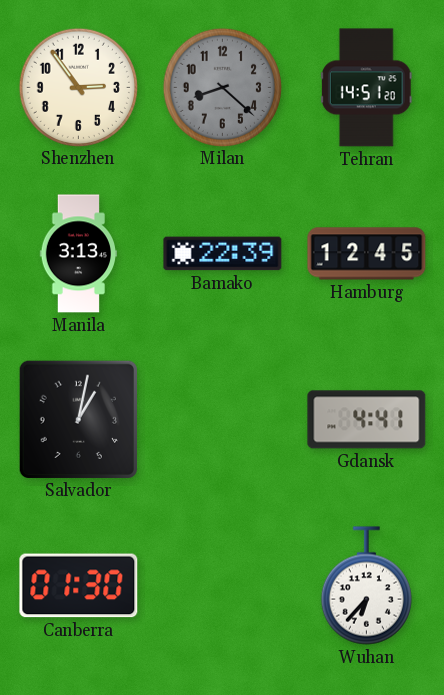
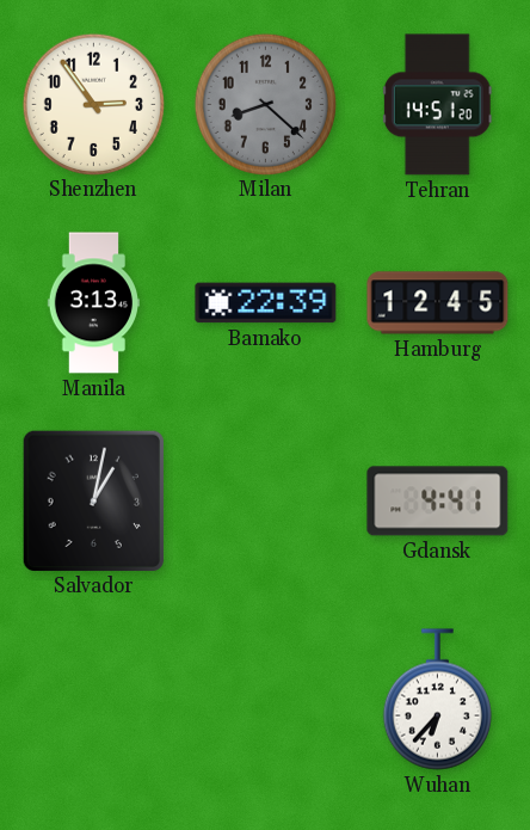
Canberra: 01:30 -> none (79, 586)
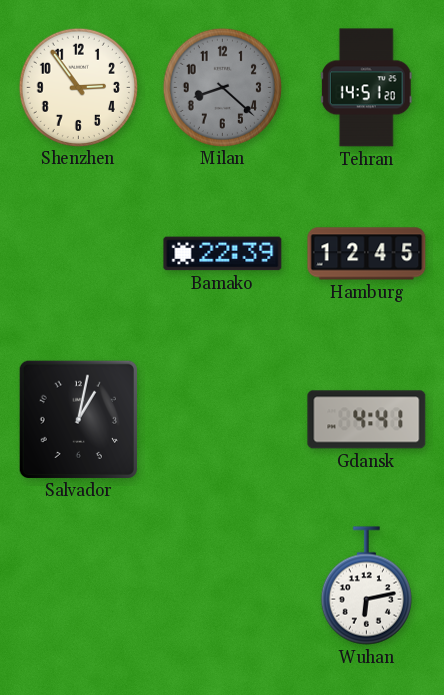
Manila: 3:13 -> none (93, 303)
Wuhan: 6:37 -> 6:13 (366, 586)
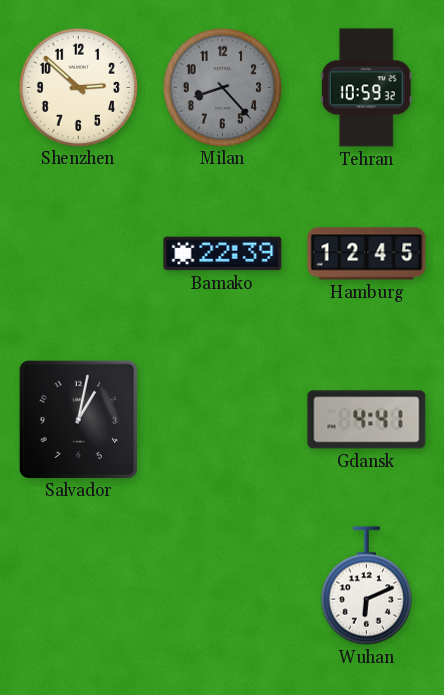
Shenzhen: 2:54 -> 2:52 (78, 87)
Milan: 8:22 -> 8:23 (222, 87)
Tehran: 14:51 -> 10:59 (366, 88)
Wuhan: 6:13 -> 6:11 (366, 586)
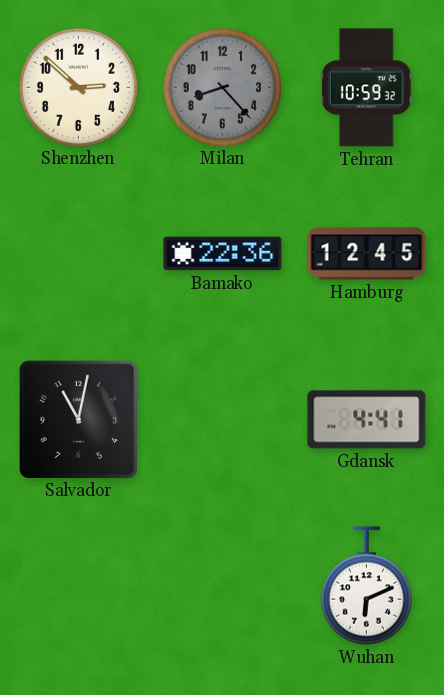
Bamako: 22:39 -> 22:36 (223, 254)
Salvador: 1:02 -> 11:02 (78, 419)
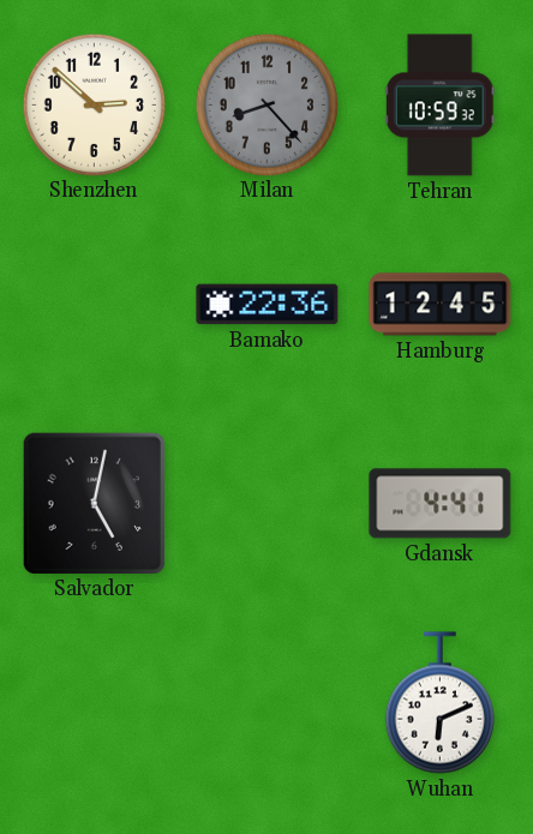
Salvador: 11:02 -> 5:02 (94, 503)
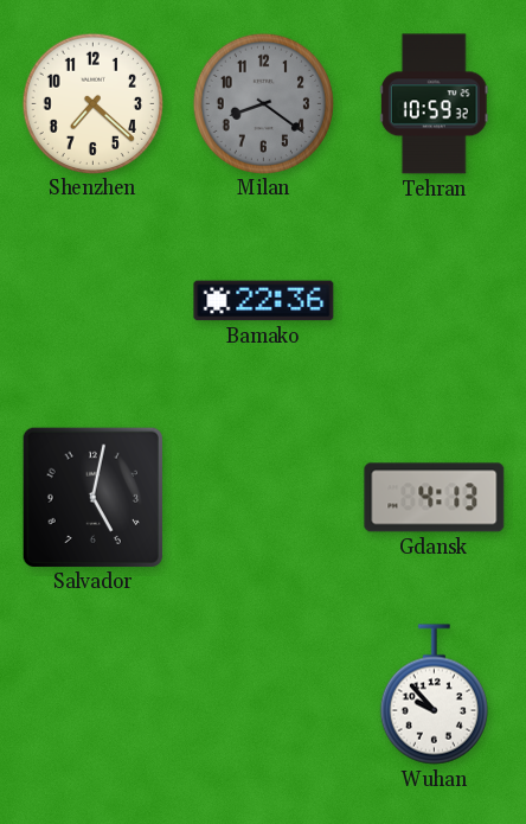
Shenzhen: 2:52 -> 7:22 (92, 103)
Milan: 8:23 -> 8:21 (263, 103)
Hamburg: 12:45 -> none (441, 305)
Gdansk: 4:41 -> 4:13 (435, 498)
Wuhan: 6:11 -> 9:53 (434, 695)
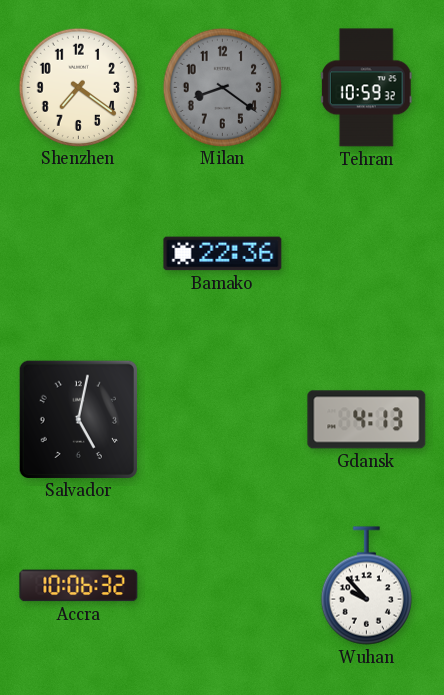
Shenzhen: 7:22 -> 7:21 (78, 87)
Accra: none -> 10:06 (79, 586)
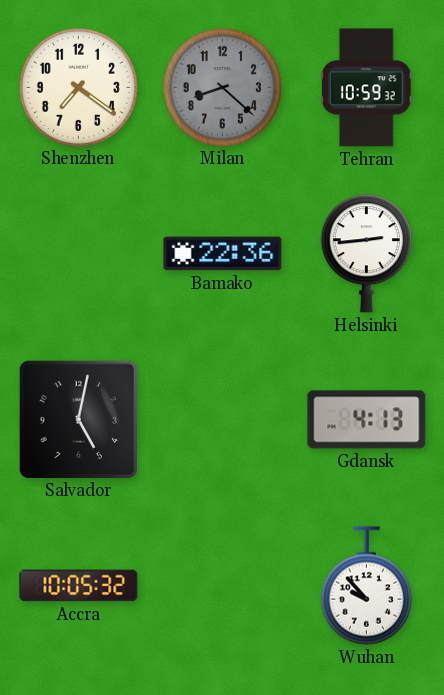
Milan: 8:21 -> 8:22 (222, 87)
Helsinki: none -> 2:44 (366, 254)
Accra: 10:06 -> 10:05 (79, 586)
